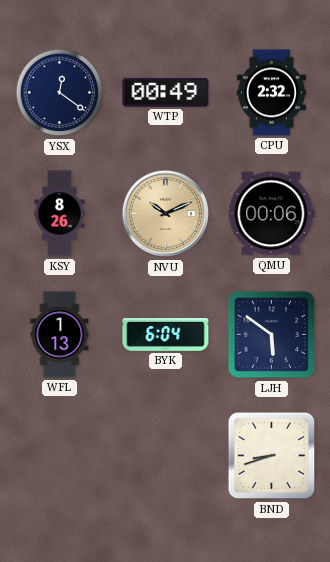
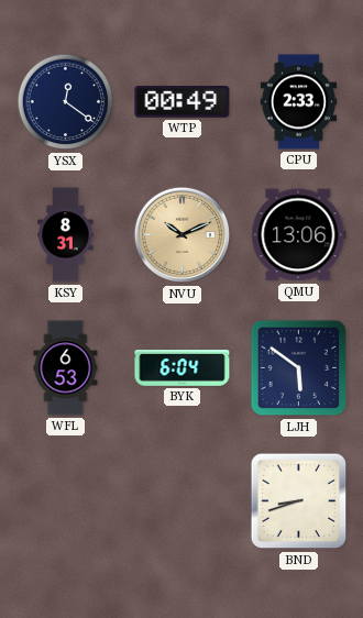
CPU: 2:32 -> 2:33 (299, 102)
KSY: 8:26 -> 8:31 (66, 235)
QMU: 00:06 -> 13:06 (299, 235)
WFL: 1:13 -> 6:53 (66, 368)
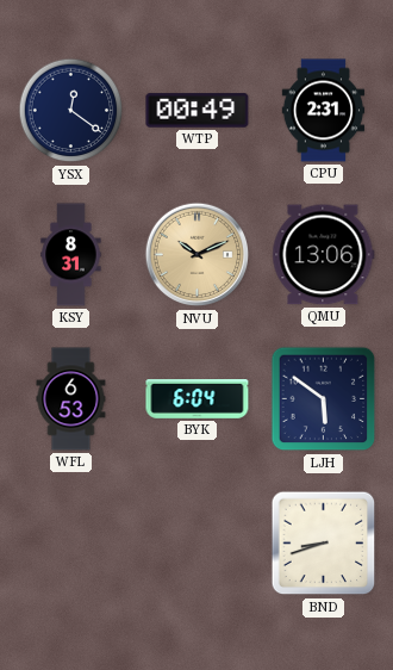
CPU: 2:33 -> 2:31 (324, 111)
